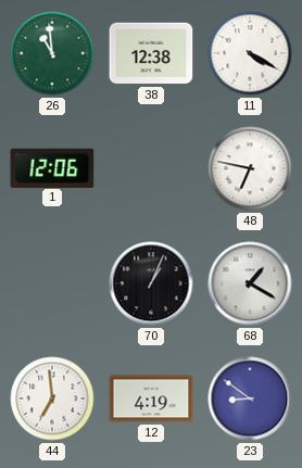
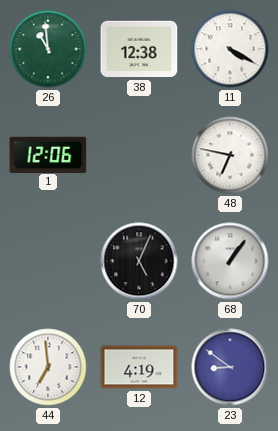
70: 1:04 -> 5:04 (139, 261)
68: 1:20 -> 1:06 (230, 261)
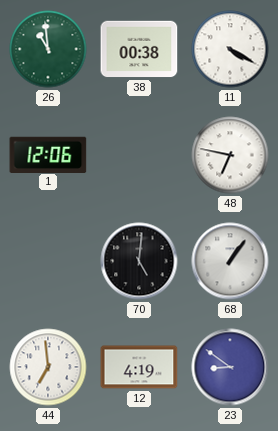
38: 12:38 -> 00:38 (139, 49)
70: 5:04 -> 5:01 (139, 261)
